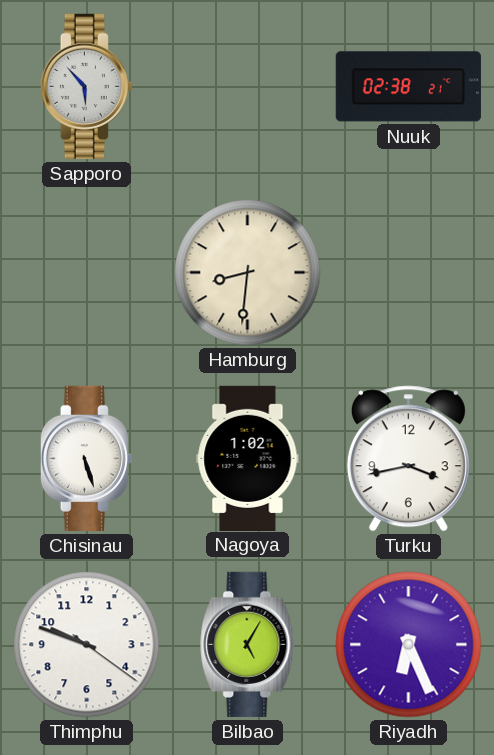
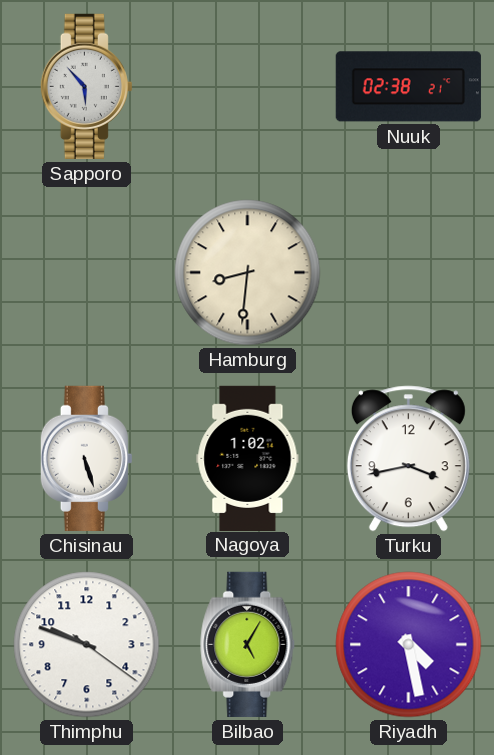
Riyadh: 6:26 -> 4:28 (409, 645)
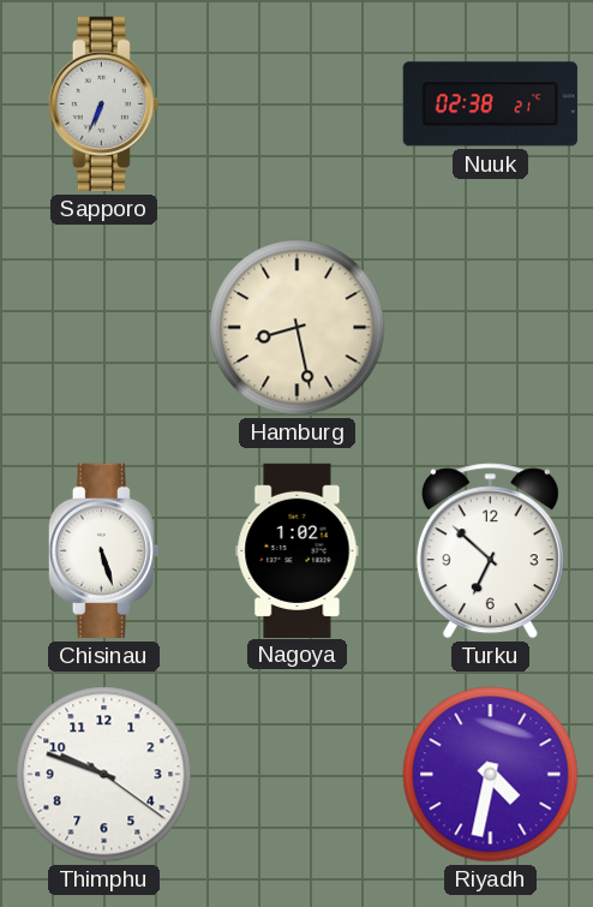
Sapporo: 5:53 -> 6:34 (103, 103)
Hamburg: 8:31 -> 8:28 (298, 328)
Turku: 3:43 -> 6:52 (490, 551)
Bilbao: 5:05 -> none (248, 644)
Riyadh: 4:28 -> 4:32 (491, 775)
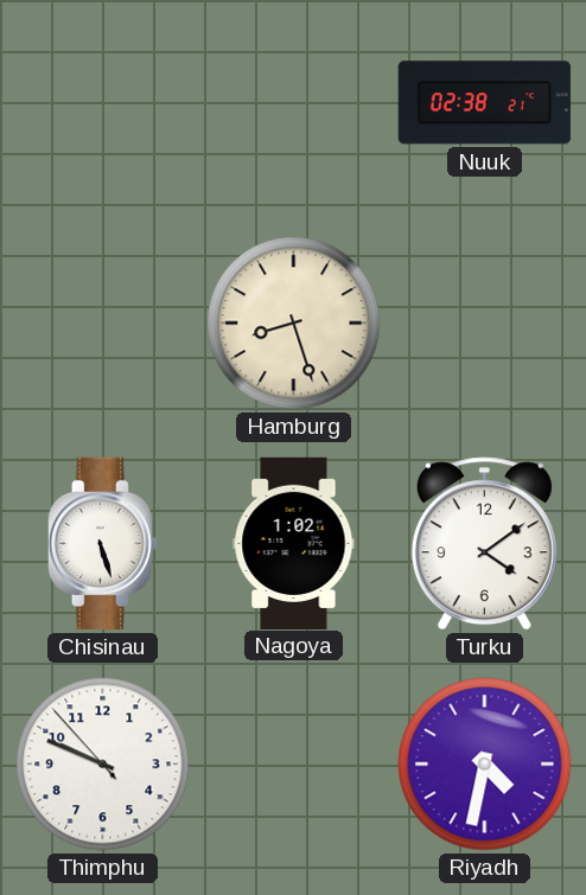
Sapporo: 6:34 -> none (103, 103)
Hamburg: 8:28 -> 8:27 (294, 324)
Turku: 6:52 -> 4:09 (484, 544)
Thimphu: 9:48:21 -> 9:48:53 (103, 765)
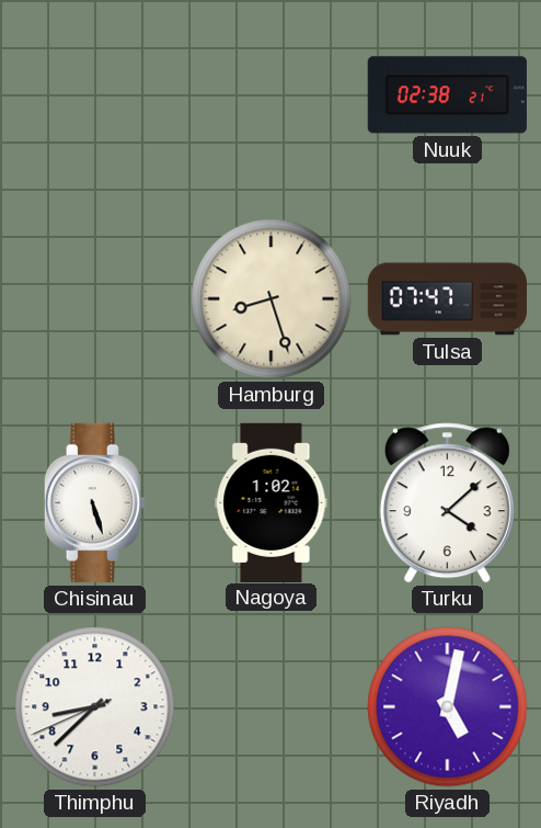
Tulsa: none -> 07:47 (447, 299)
Turku: 4:09 -> 4:08 (447, 503)
Thimphu: 9:48 -> 8:37 (95, 707)
Riyadh: 4:32 -> 5:02 (448, 707)
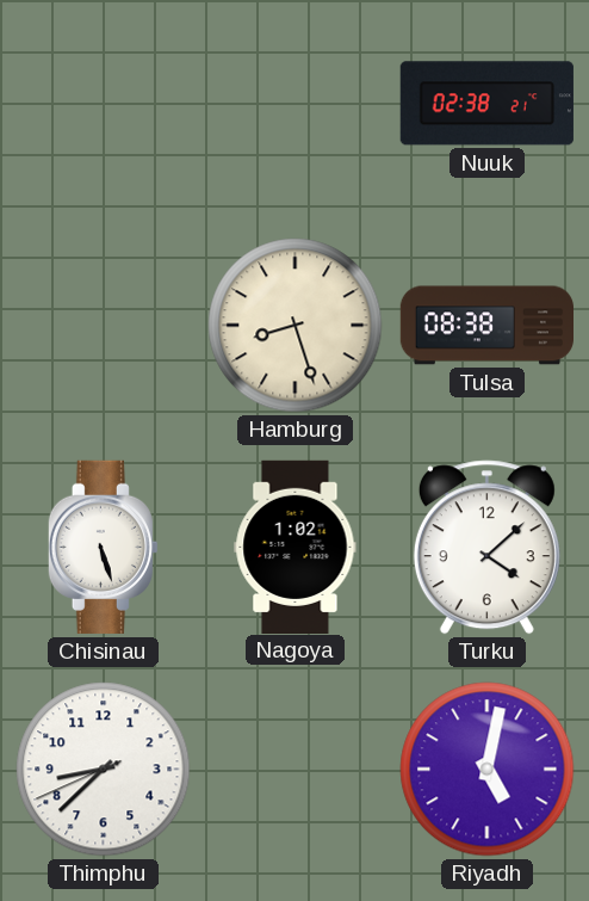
Tulsa: 07:47 -> 08:38 (486, 326)
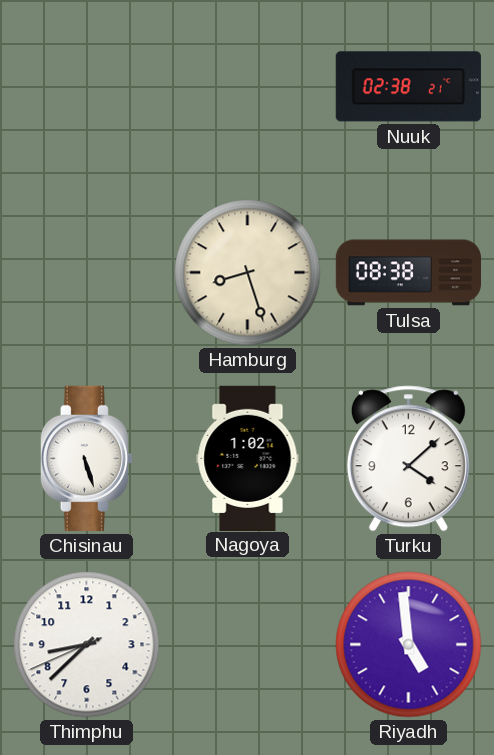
Riyadh: 5:02 -> 4:59 (409, 645)
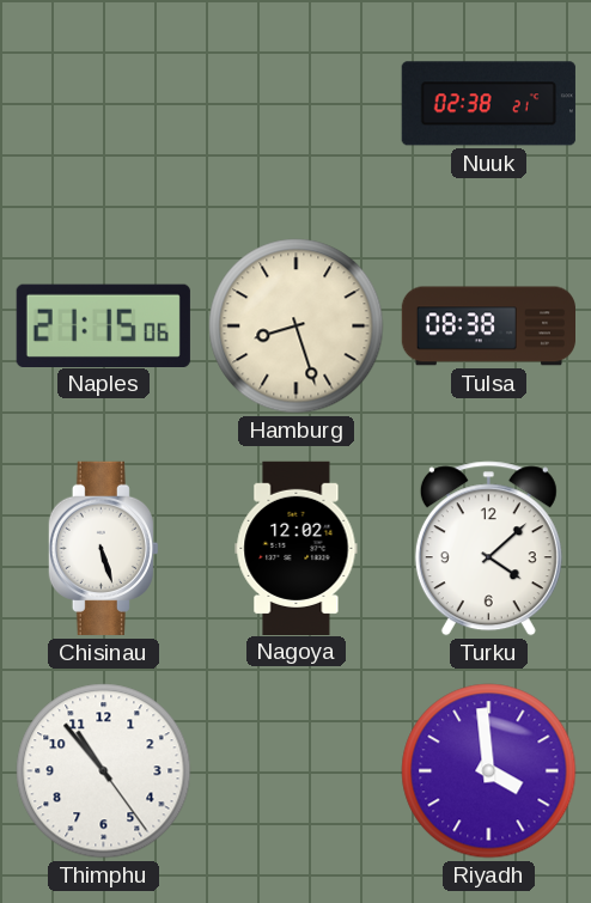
Naples: none -> 21:15 (103, 325)
Nagoya: 1:02 -> 12:02 (297, 548)
Thimphu: 8:37 -> 10:53 (104, 771)
Riyadh: 4:59 -> 3:59 (489, 771)
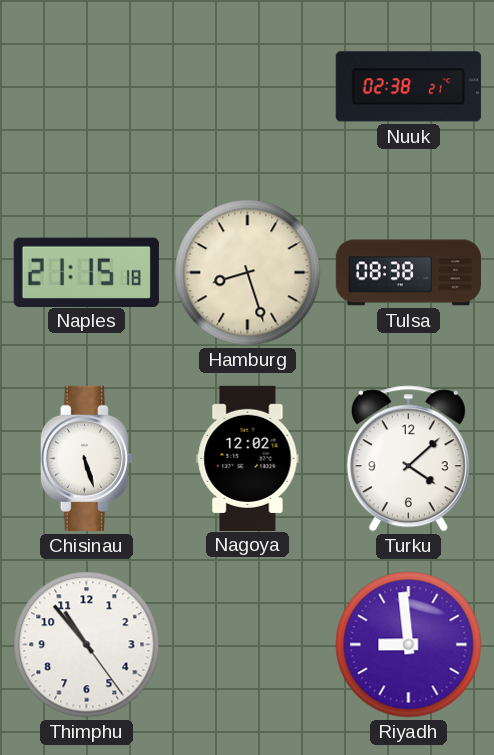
Naples: 21:15:06 -> 21:15:18 (86, 272)
Riyadh: 3:59 -> 8:59 (409, 645)
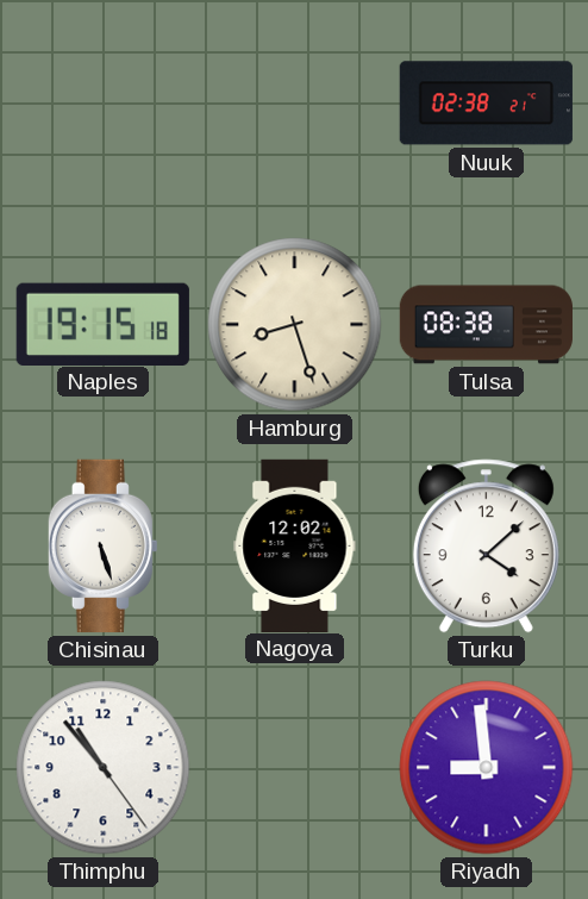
Naples: 21:15 -> 19:15 (102, 324)
